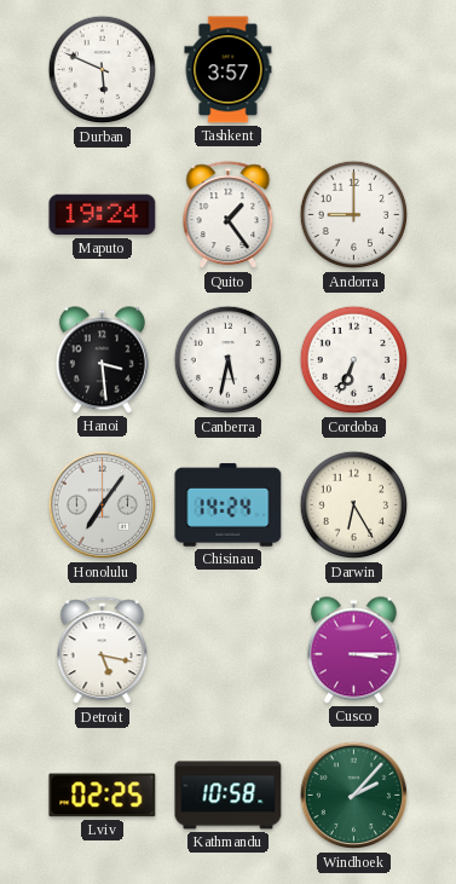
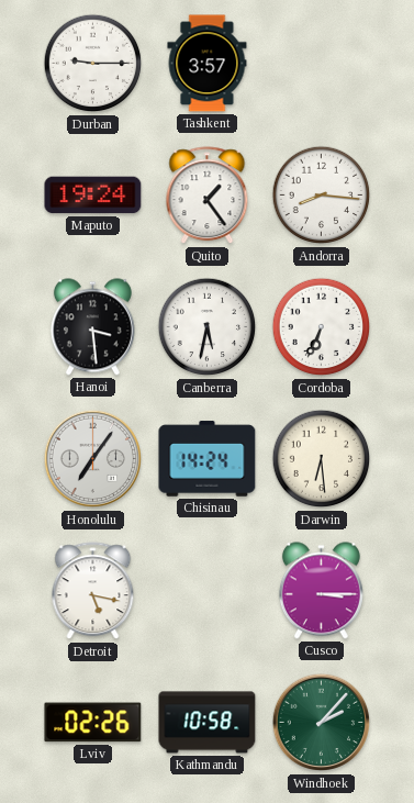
Durban: 5:49 -> 9:15 (93, 64)
Andorra: 9:00 -> 8:16 (322, 196)
Darwin: 6:25 -> 6:29 (322, 459)
Lviv: 02:25 -> 02:26 (93, 723)
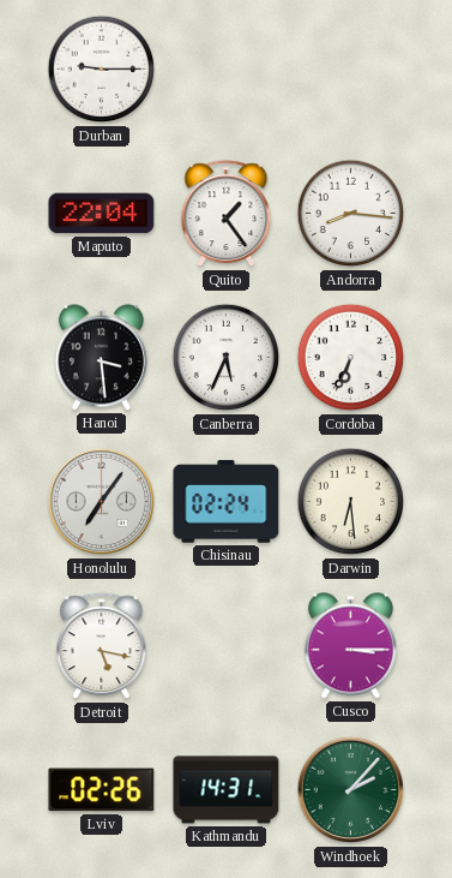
Tashkent: 3:57 -> none (208, 64)
Maputo: 19:24 -> 22:04 (102, 214)
Canberra: 5:32 -> 5:34 (227, 358)
Chisinau: 14:24 -> 02:24 (227, 502)
Kathmandu: 10:58 -> 14:31 (227, 790)
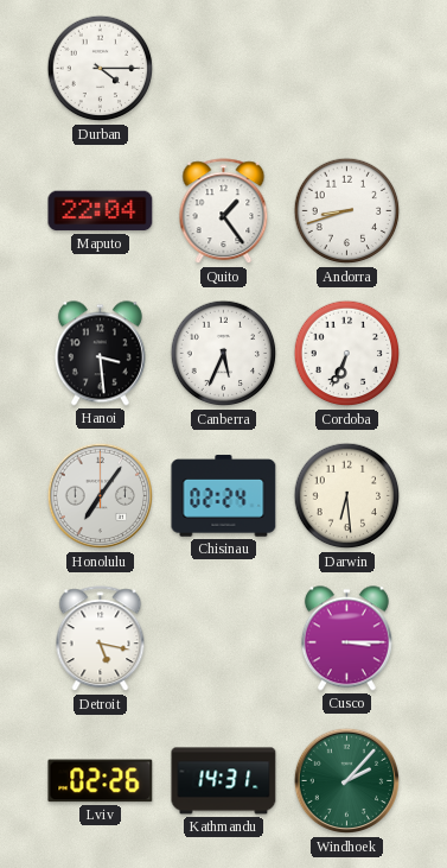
Durban: 9:15 -> 4:15 (101, 69)
Andorra: 8:16 -> 8:42 (347, 211)
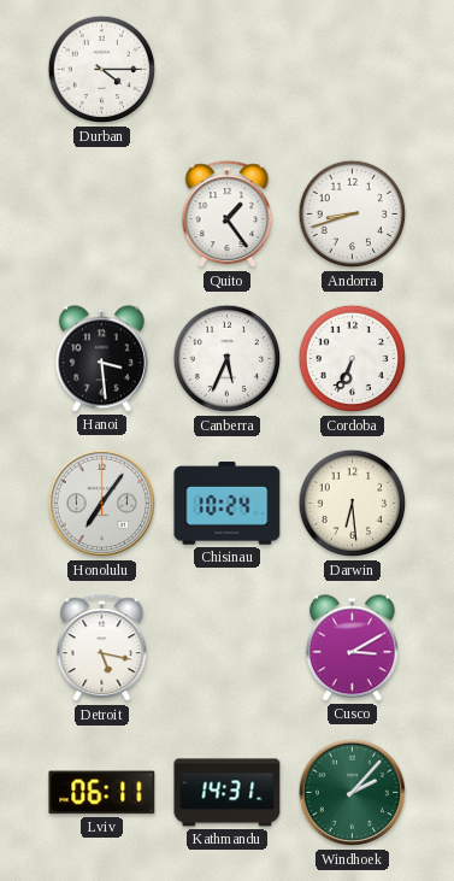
Maputo: 22:04 -> none (101, 211)
Chisinau: 02:24 -> 10:24 (228, 504)
Cusco: 3:15 -> 3:10 (352, 648)
Lviv: 02:26 -> 06:11 (102, 793)
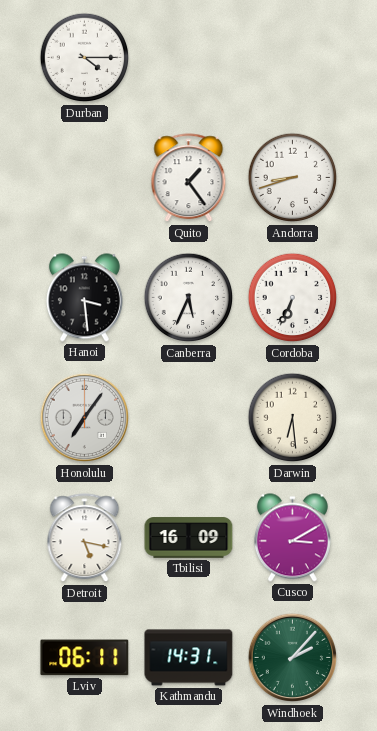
Chisinau: 10:24 -> none (228, 504)
Tbilisi: none -> 16:09 (189, 538)
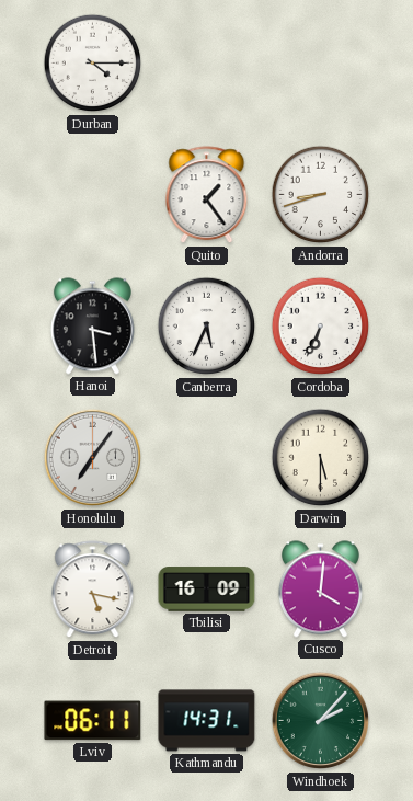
Darwin: 6:29 -> 5:30 (321, 458)
Cusco: 3:10 -> 4:01 (320, 590)
